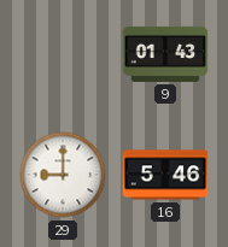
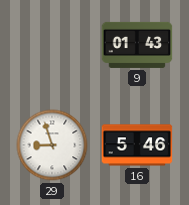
29: 9:00 -> 8:57 (52, 145)
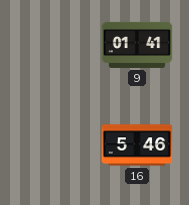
9: 01:43 -> 01:41 (137, 45)
29: 8:57 -> none (52, 145)
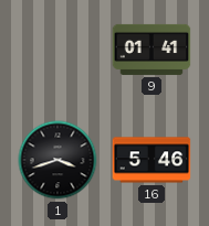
1: none -> 3:42 (58, 160)
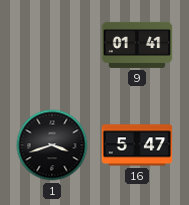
16: 5:46 -> 5:47 (137, 145)
